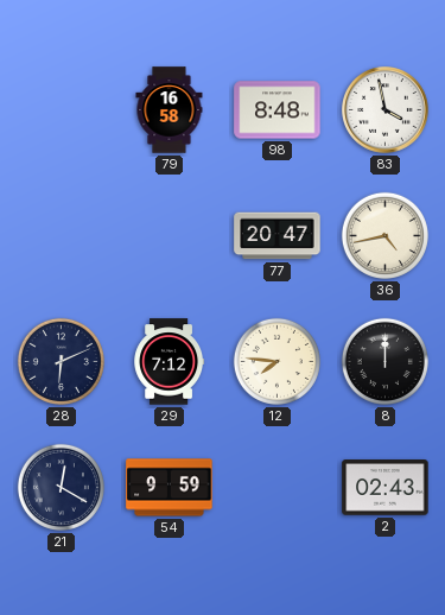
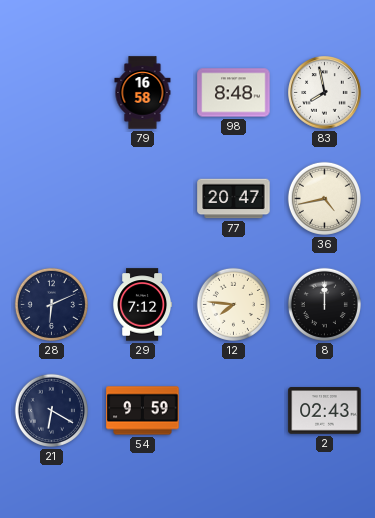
83: 3:58 -> 7:58 (325, 93)
21: 12:20 -> 6:20 (51, 410)
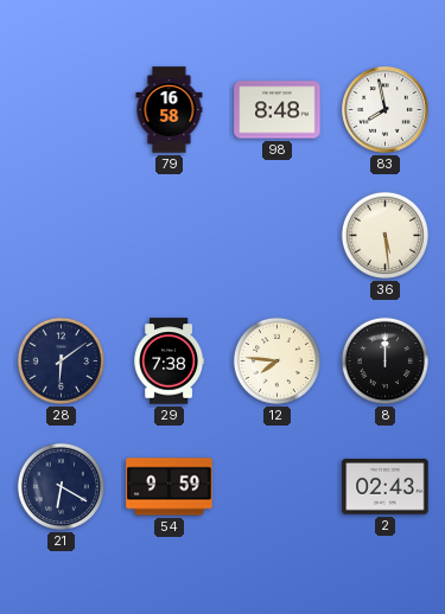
77: 20:47 -> none (234, 199)
36: 4:43 -> 5:29 (384, 235)
28: 6:11 -> 6:09 (61, 360)
29: 7:12 -> 7:38 (170, 362)
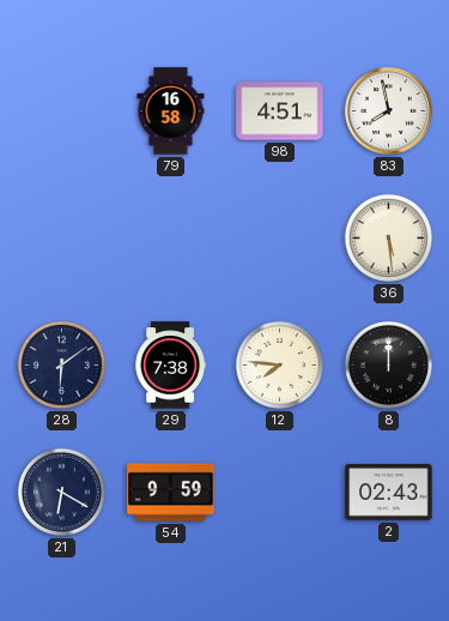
98: 8:48 -> 4:51 (280, 111)
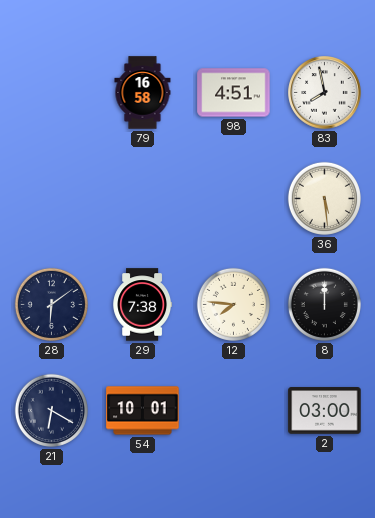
54: 9:59 -> 10:01 (143, 411)
2: 02:43 -> 03:00 (325, 411)
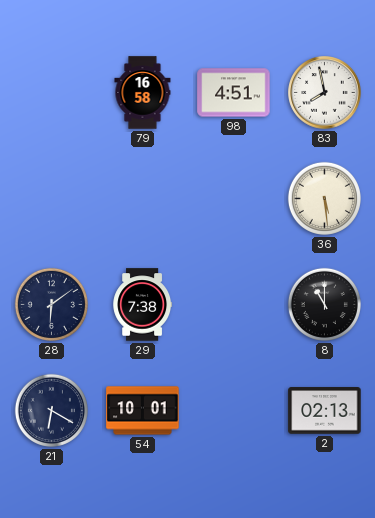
12: 7:46 -> none (233, 304)
8: 12:00 -> 11:00 (324, 304)
2: 03:00 -> 02:13 (325, 411)
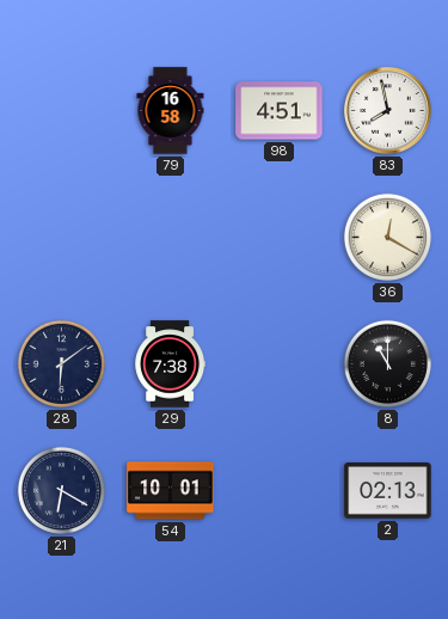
36: 5:29 -> 12:20 (387, 237)
